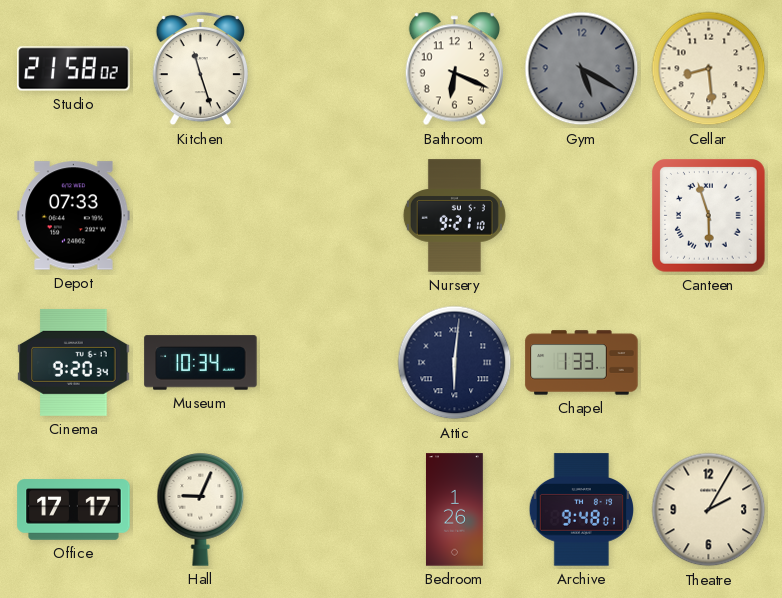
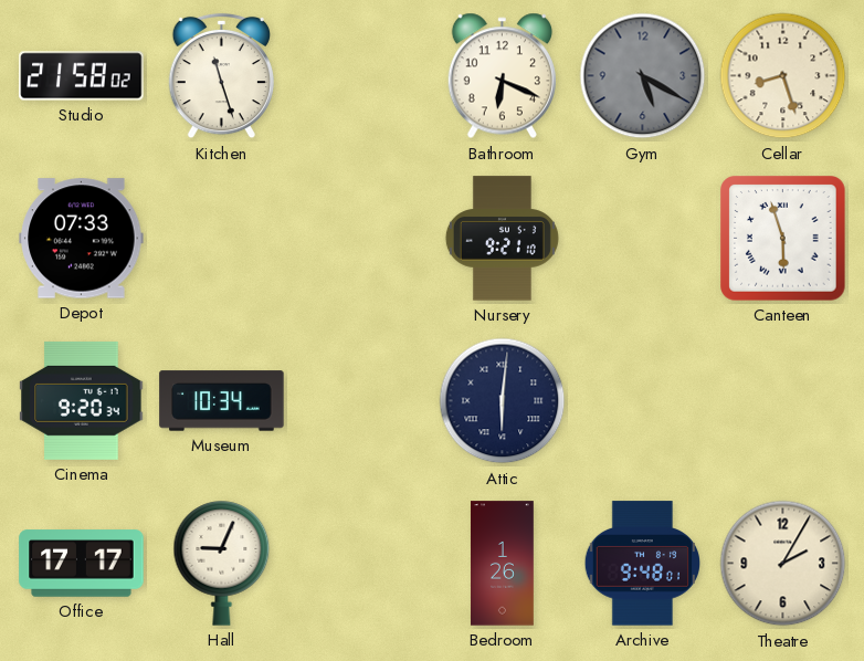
Cellar: 8:29 -> 8:27 (783, 76)
Chapel: 1:33 -> none (582, 363)
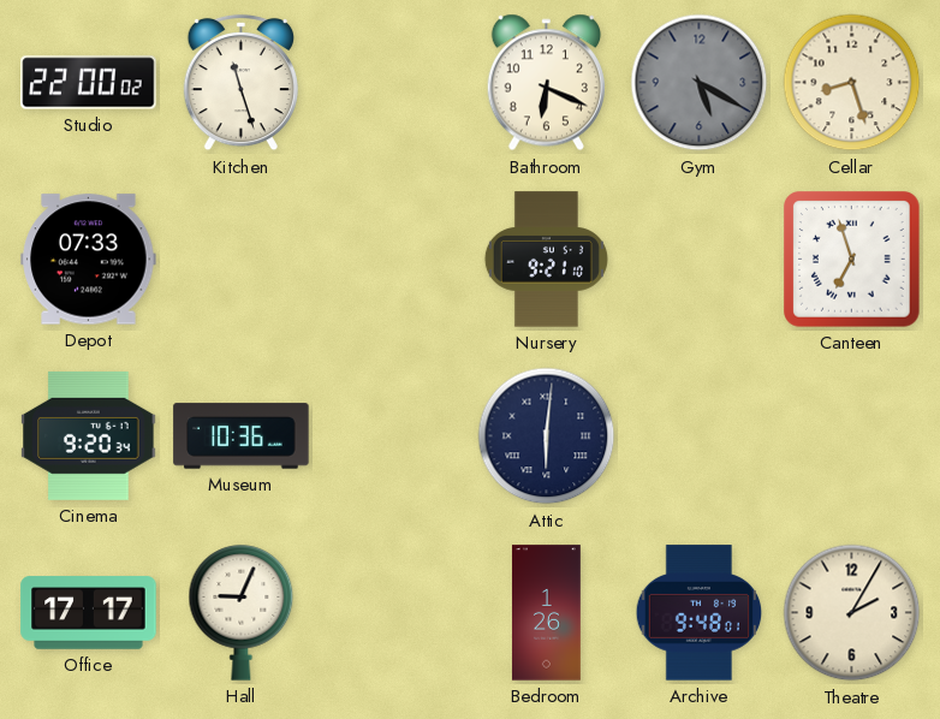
Studio: 21:58 -> 22:00 (89, 83)
Canteen: 5:57 -> 6:57 (852, 260)
Museum: 10:34 -> 10:36 (242, 436)
